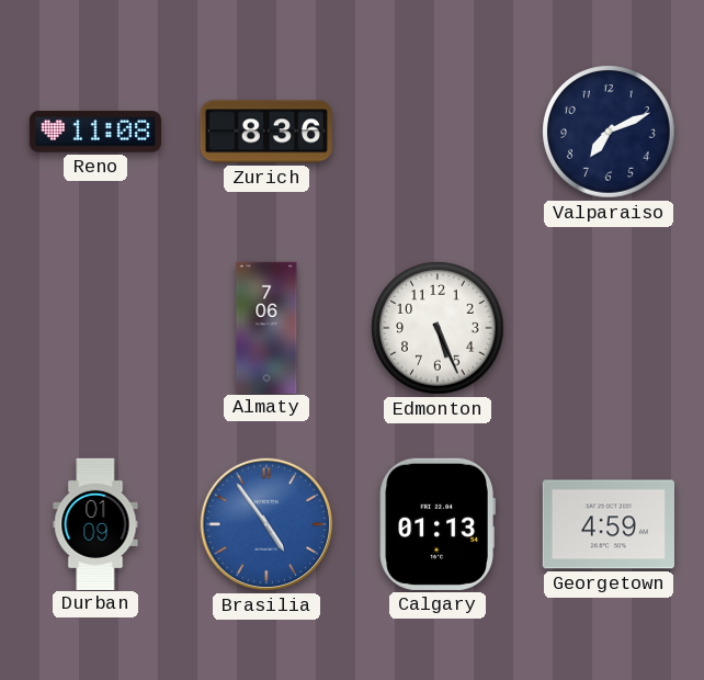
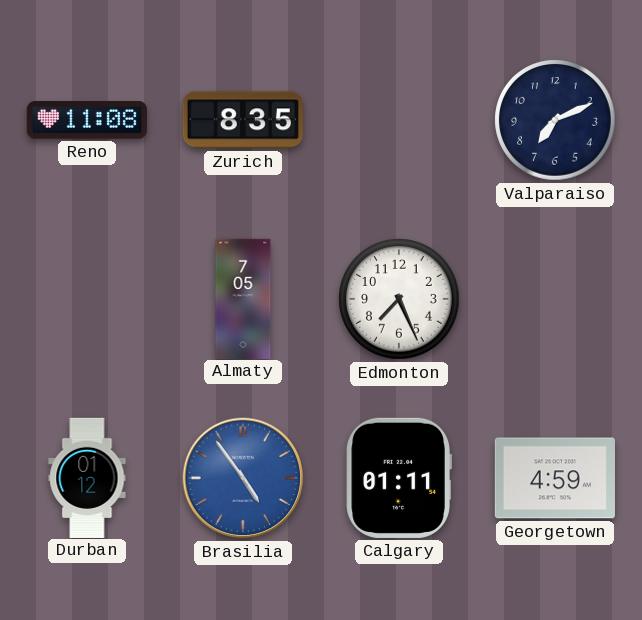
Zurich: 8:36 -> 8:35 (243, 120)
Almaty: 7:06 -> 7:05 (243, 298)
Edmonton: 5:26 -> 7:26 (399, 299)
Durban: 01:09 -> 01:12 (87, 477)
Calgary: 01:13 -> 01:11 (399, 478)
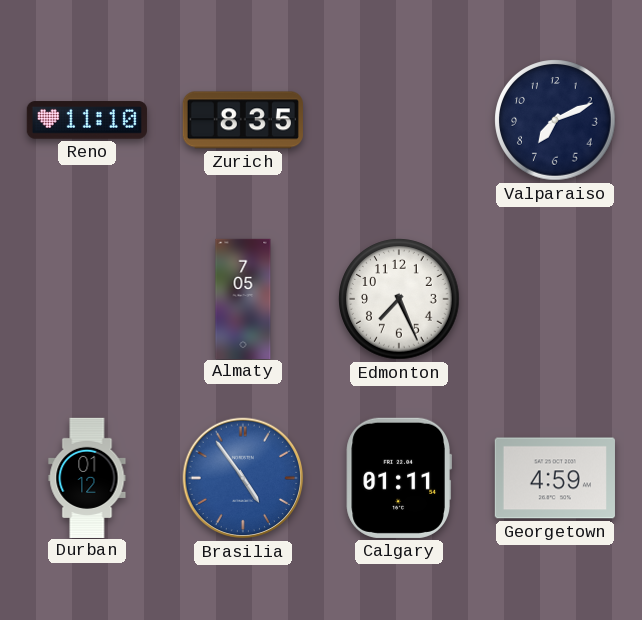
Reno: 11:08 -> 11:10 (87, 120)
